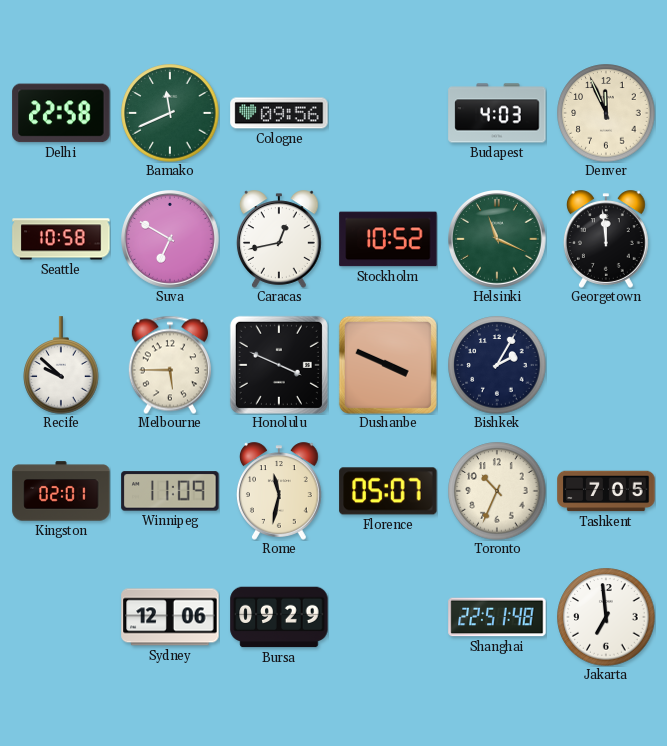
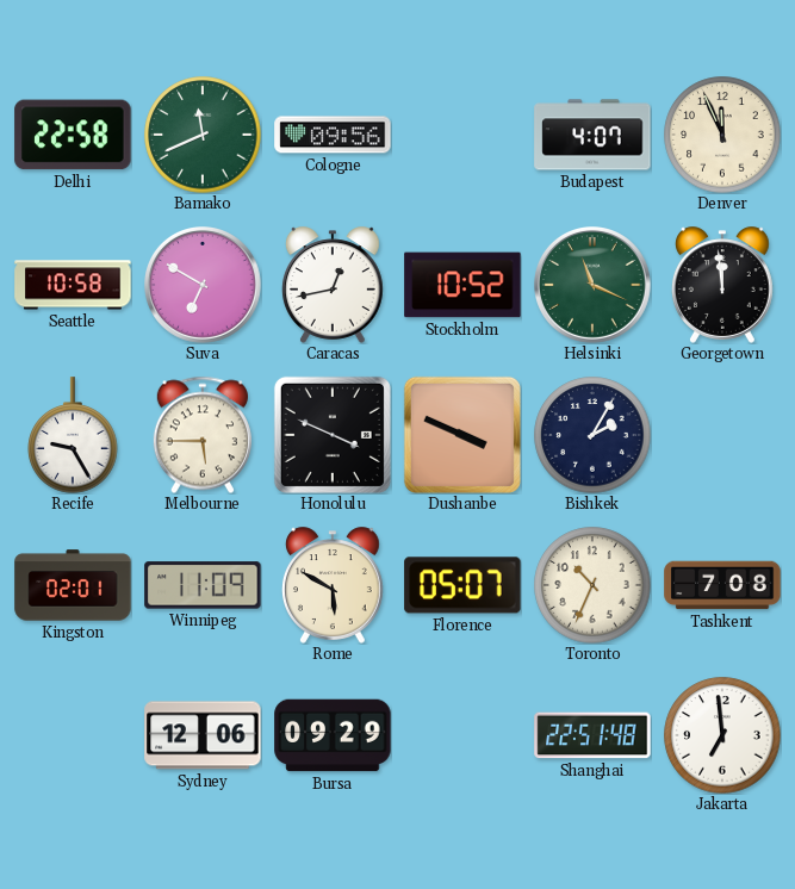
Budapest: 4:03 -> 4:07 (592, 135)
Recife: 9:52 -> 9:25 (73, 435)
Rome: 11:32 -> 5:50 (333, 585)
Tashkent: 7:05 -> 7:08 (722, 585)
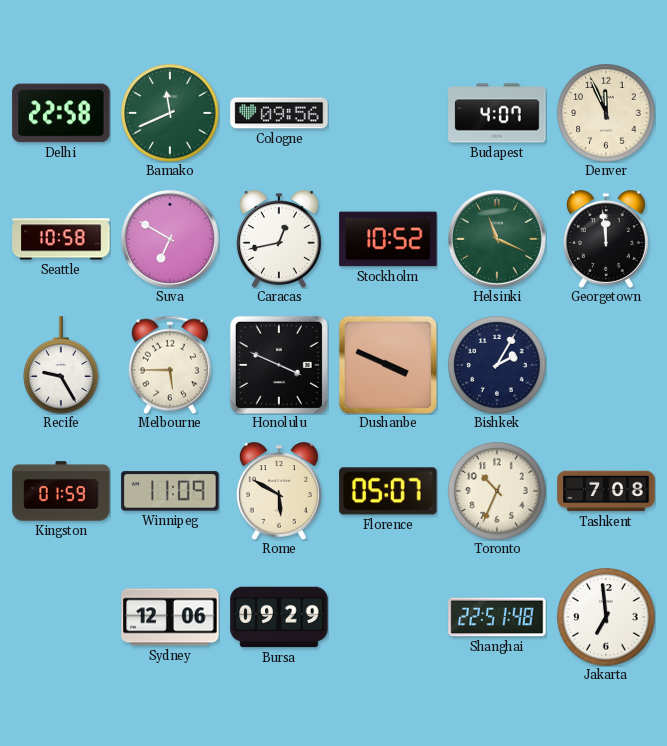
Kingston: 02:01 -> 01:59 (61, 491)
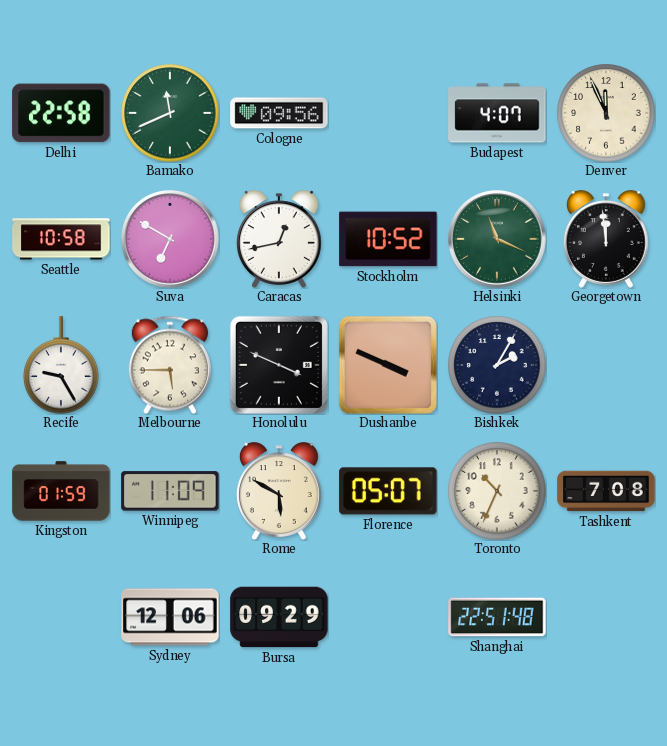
Jakarta: 6:59 -> none (606, 617)
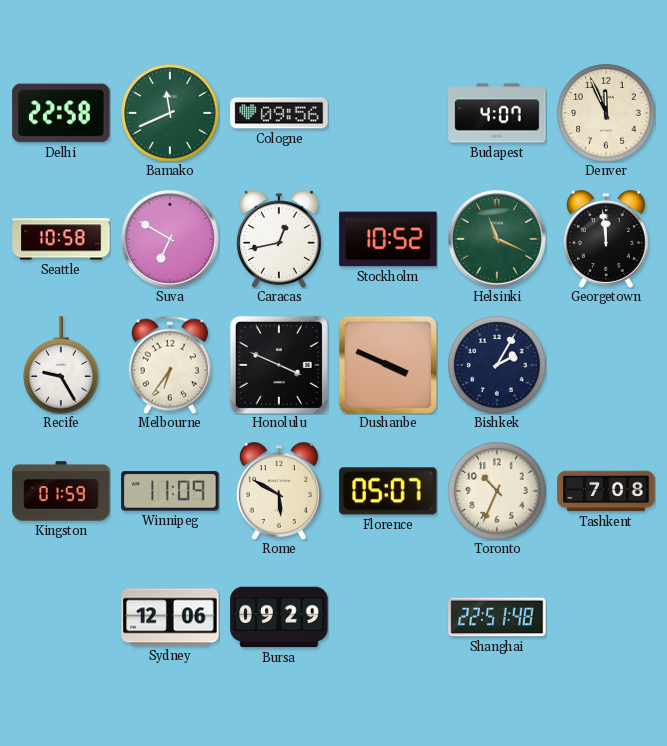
Melbourne: 5:45 -> 6:36 (170, 365)
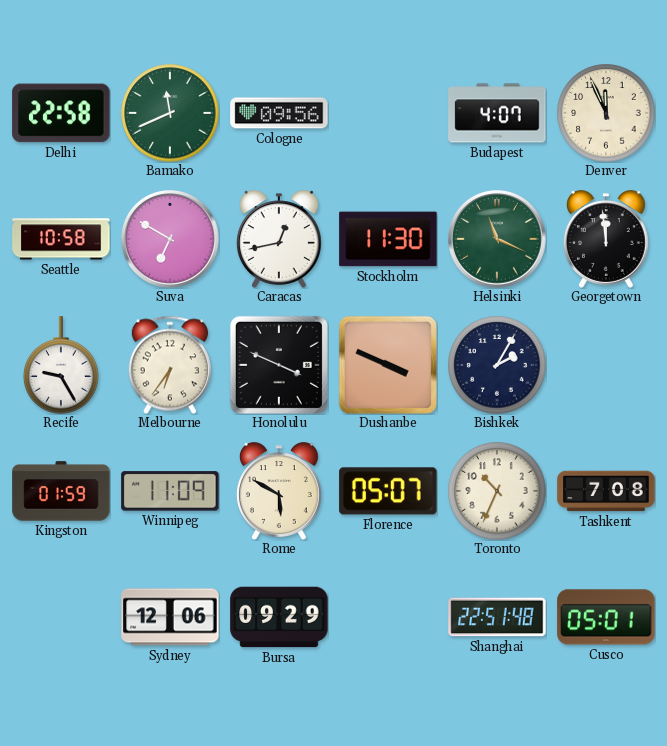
Stockholm: 10:52 -> 11:30 (388, 239)
Cusco: none -> 05:01 (606, 617)
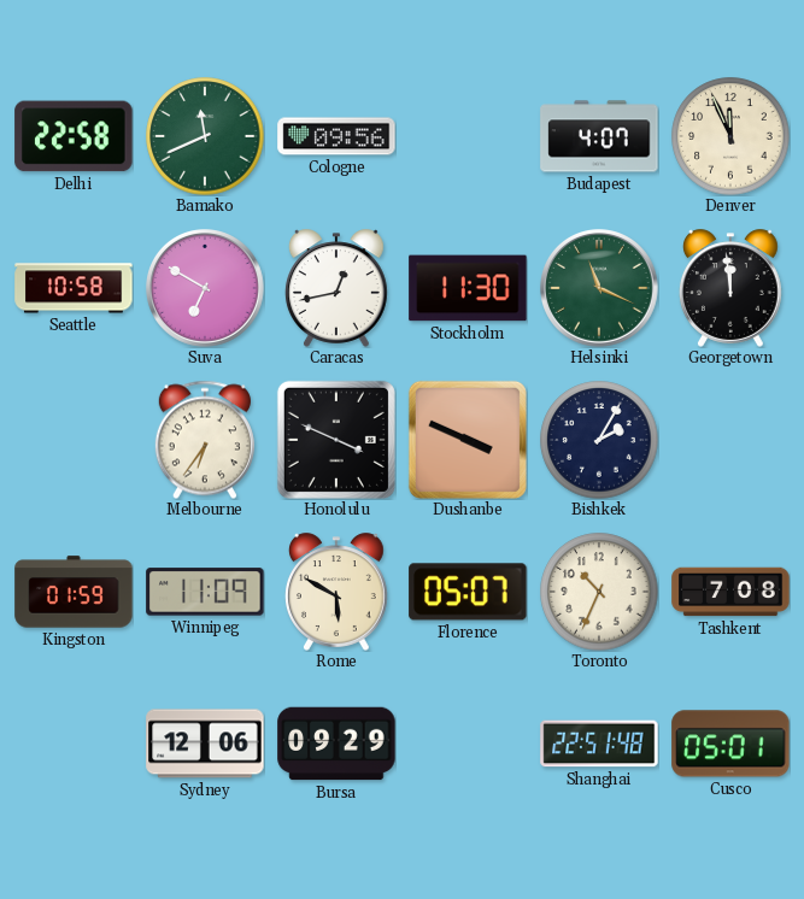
Recife: 9:25 -> none (61, 365)
